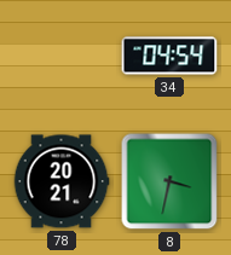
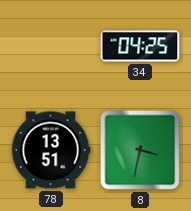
34: 04:54 -> 04:25 (140, 46)
78: 20:21 -> 13:51 (51, 150)
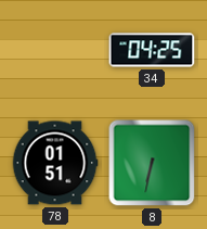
78: 13:51 -> 01:51 (55, 163)
8: 3:32 -> 6:32 (152, 163)
